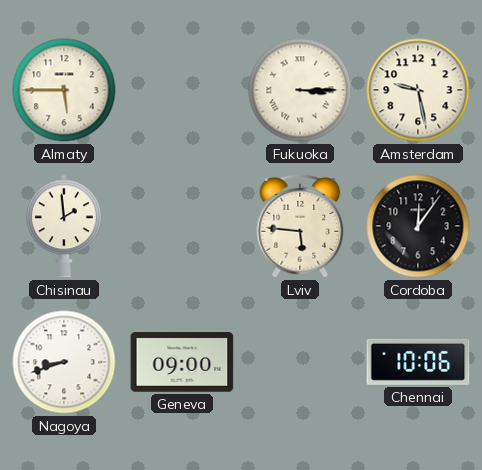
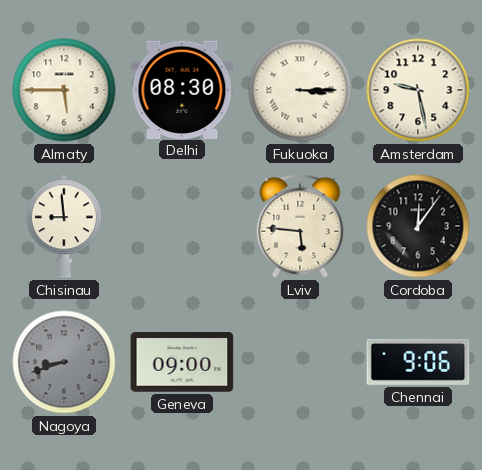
Delhi: none -> 08:30 (182, 89)
Chisinau: 1:59 -> 8:59 (64, 226)
Nagoya dial: white -> grey (64, 362)
Chennai: 10:06 -> 9:06 (418, 362)
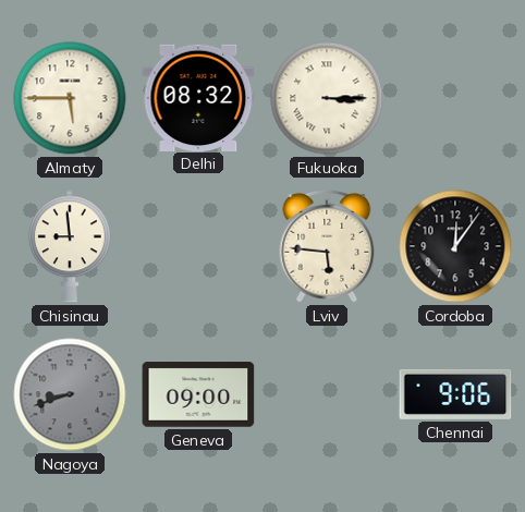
Delhi: 08:30 -> 08:32 (198, 97)
Amsterdam: 9:28 -> none (418, 90)
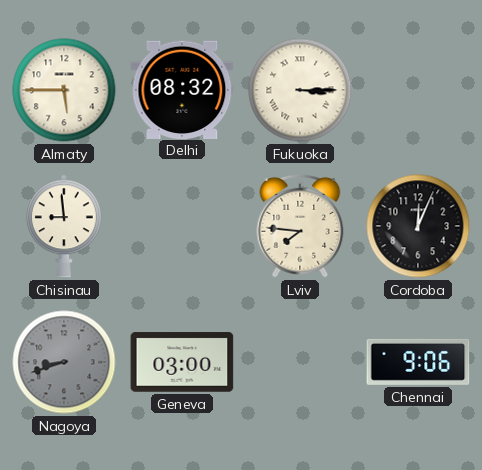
Lviv: 5:46 -> 7:46 (300, 226)
Cordoba: 12:06 -> 12:04 (418, 226)
Geneva: 09:00 -> 03:00 (182, 362)
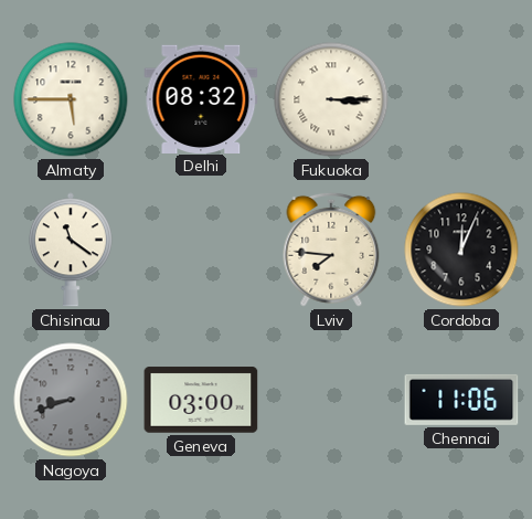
Chisinau: 8:59 -> 11:21 (71, 250)
Chennai: 9:06 -> 11:06 (461, 400)
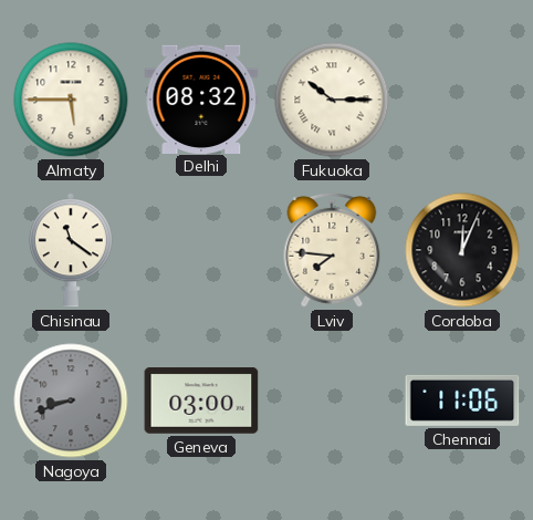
Fukuoka: 3:15 -> 10:15 (332, 100)
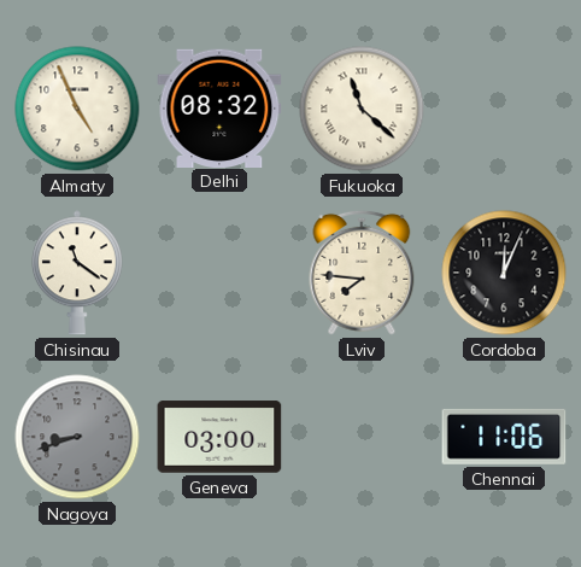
Almaty: 5:45 -> 4:56 (77, 109)
Fukuoka: 10:15 -> 11:22 (362, 109)
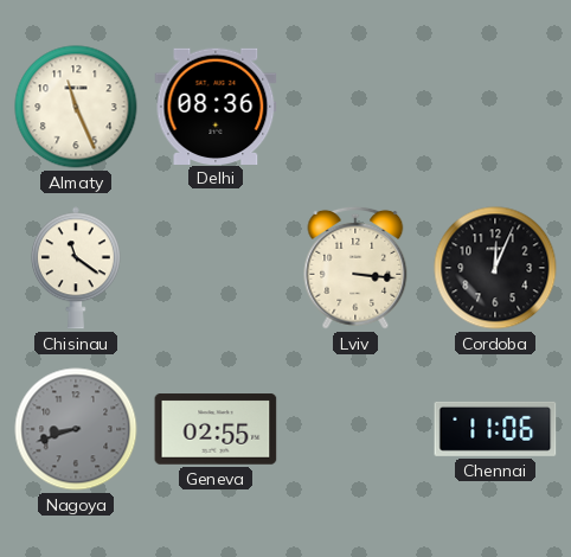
Almaty: 4:56 -> 11:26 (76, 107)
Delhi: 08:32 -> 08:36 (216, 105)
Fukuoka: 11:22 -> none (362, 109)
Lviv: 7:46 -> 3:16 (355, 268)
Geneva: 03:00 -> 02:55 (216, 429)
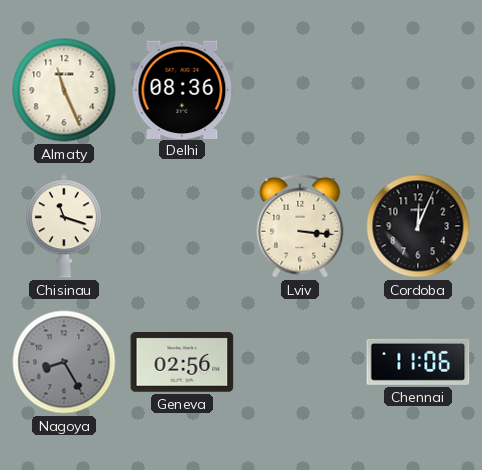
Chisinau: 11:21 -> 11:18 (64, 226)
Nagoya: 8:42 -> 8:25 (64, 362)
Geneva: 02:55 -> 02:56 (182, 362)
